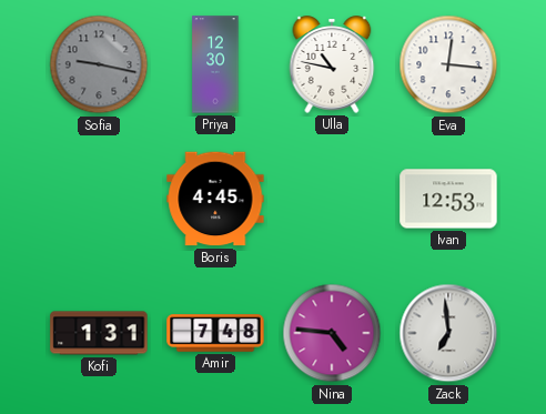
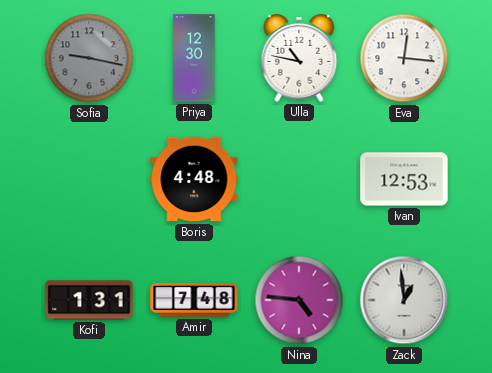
Boris: 4:45 -> 4:48 (194, 179)
Zack: 6:59 -> 12:59 (404, 300)
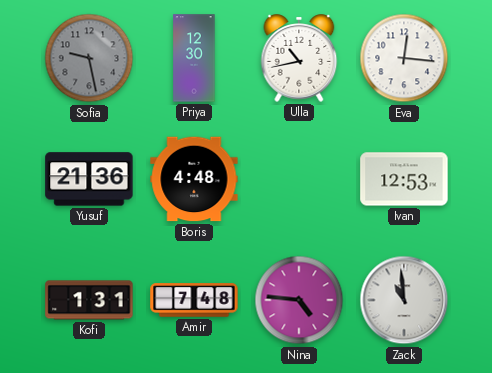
Sofia: 9:17 -> 9:28 (89, 58)
Ulla: 10:47 -> 10:43 (299, 58)
Yusuf: none -> 21:36 (89, 179)
Zack: 12:59 -> 10:59 (404, 300)
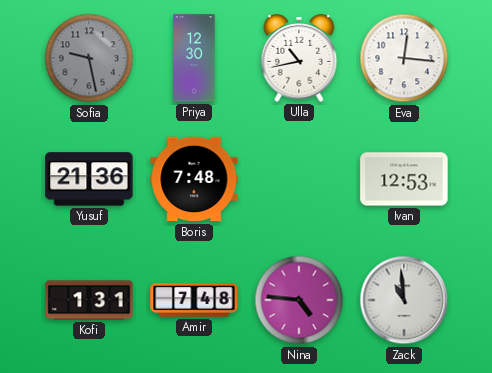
Boris: 4:48 -> 7:48 (194, 179)
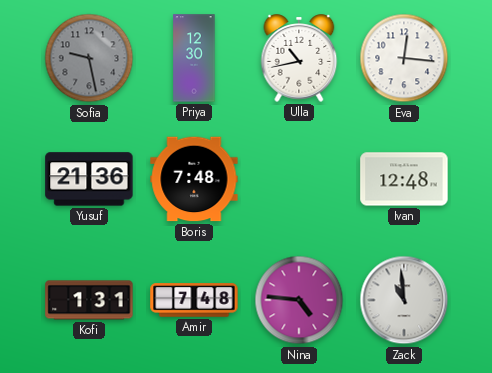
Ivan: 12:53 -> 12:48 (404, 179)
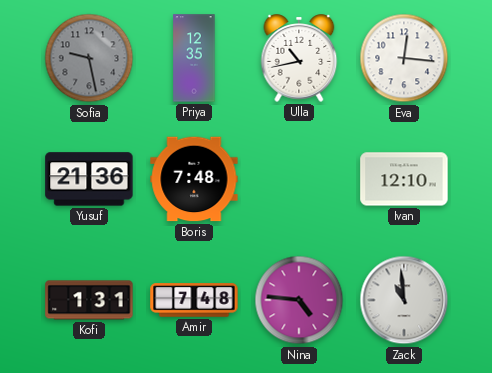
Priya: 12:30 -> 12:35 (194, 58)
Ivan: 12:48 -> 12:10 (404, 179)
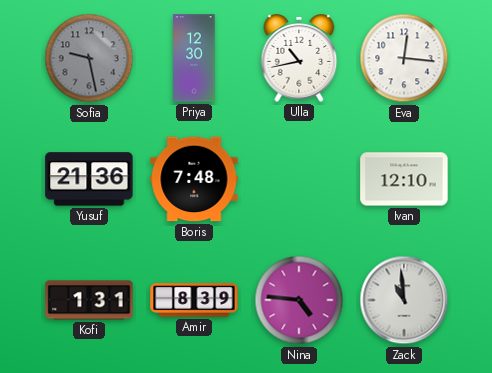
Priya: 12:35 -> 12:30 (194, 58)
Amir: 7:48 -> 8:39 (194, 300)
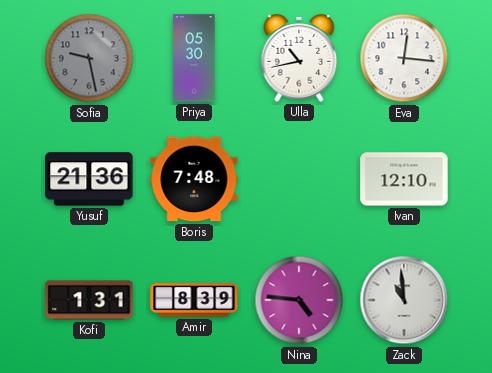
Priya: 12:30 -> 05:30 (194, 58)
